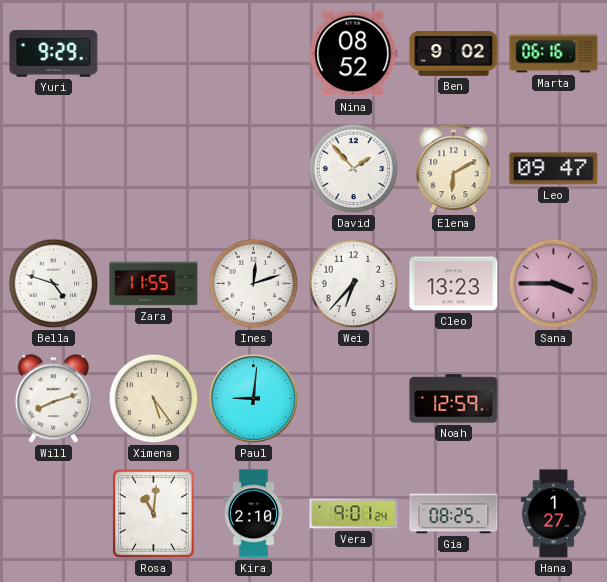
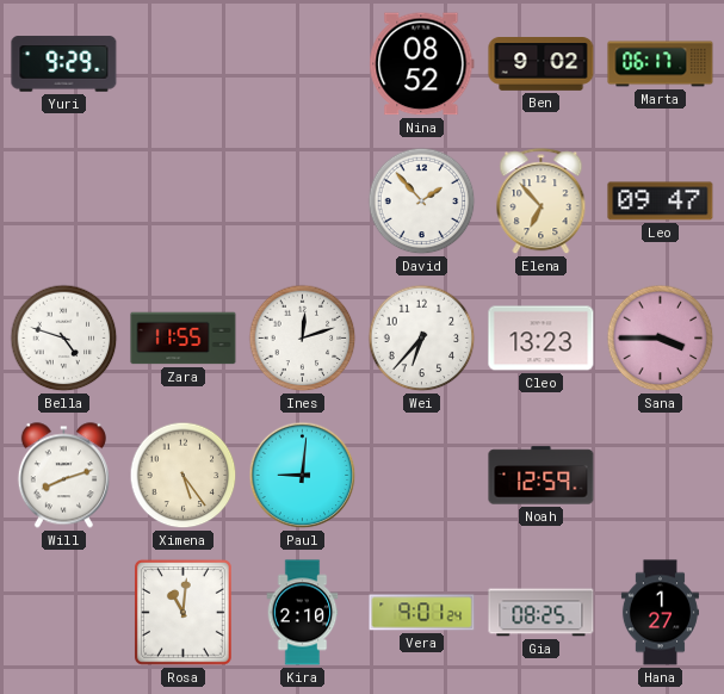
Marta: 06:16 -> 06:17 (661, 64)
Elena: 6:10 -> 6:53 (542, 202)
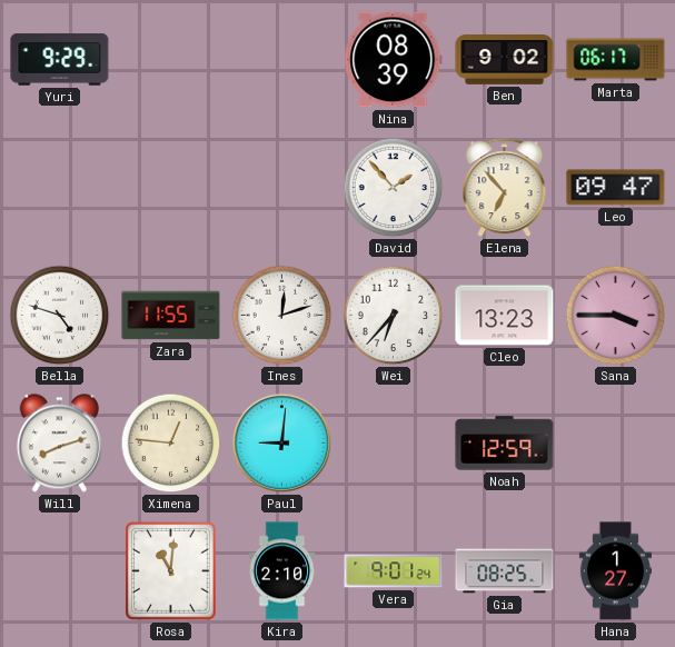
Nina: 08:52 -> 08:39 (394, 60)
Ximena: 5:24 -> 12:46 (171, 444)
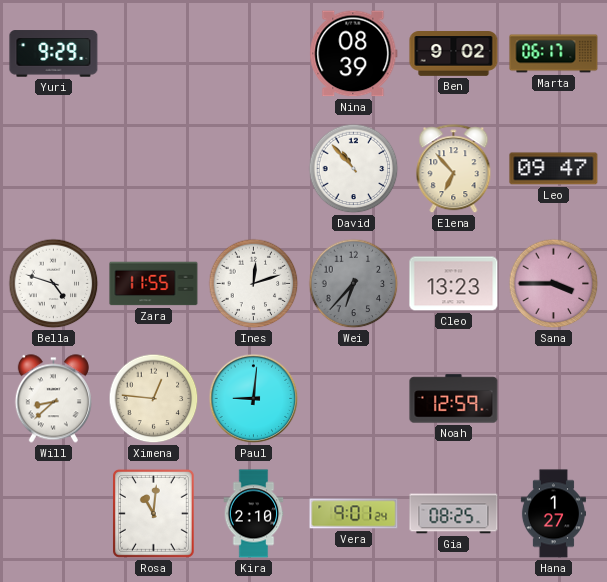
David: 1:53 -> 10:53 (354, 169)
Wei dial: white -> grey (354, 284)
Will: 8:12 -> 8:38 (53, 399)
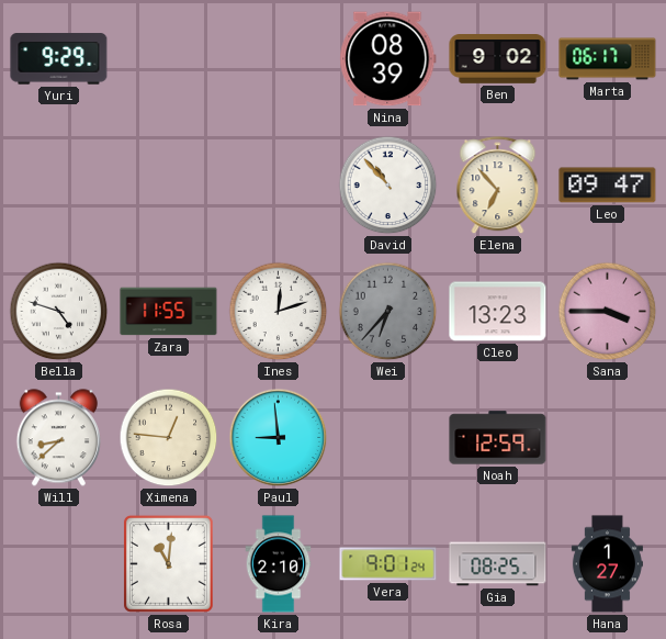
Paul: 9:01 -> 8:59 (279, 438)
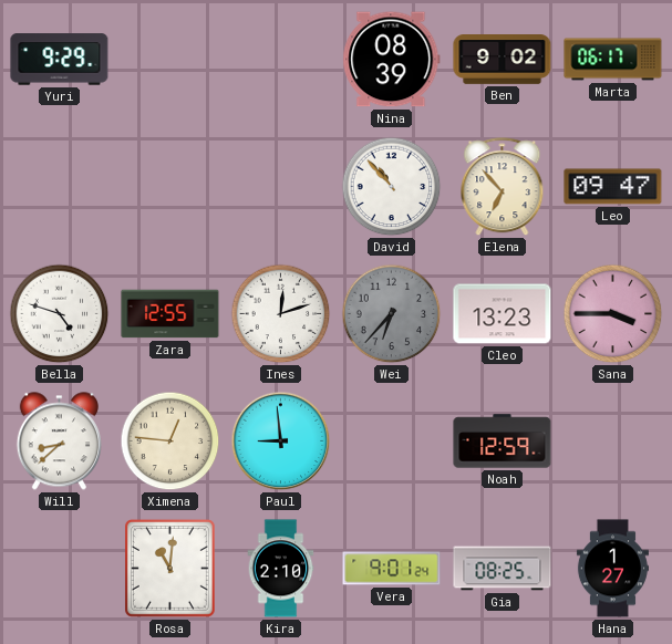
Zara: 11:55 -> 12:55 (170, 314)
